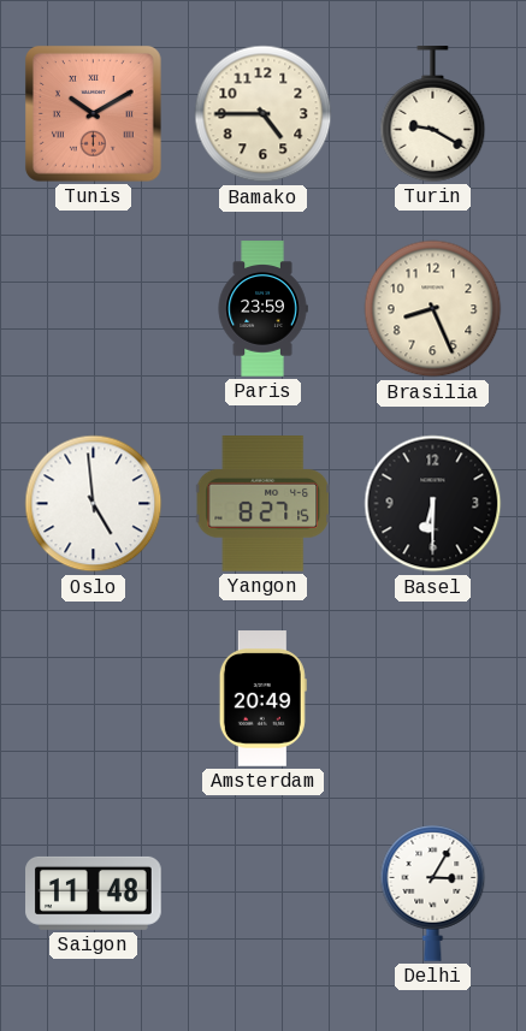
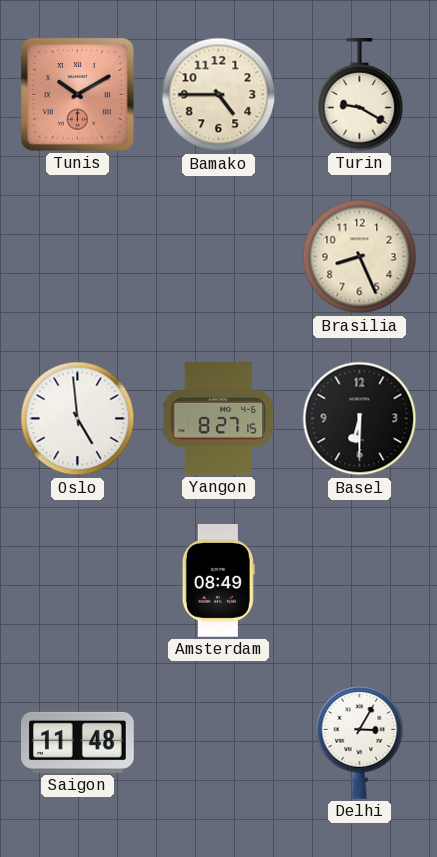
Paris: 23:59 -> none (262, 309)
Amsterdam: 20:49 -> 08:49 (218, 581)
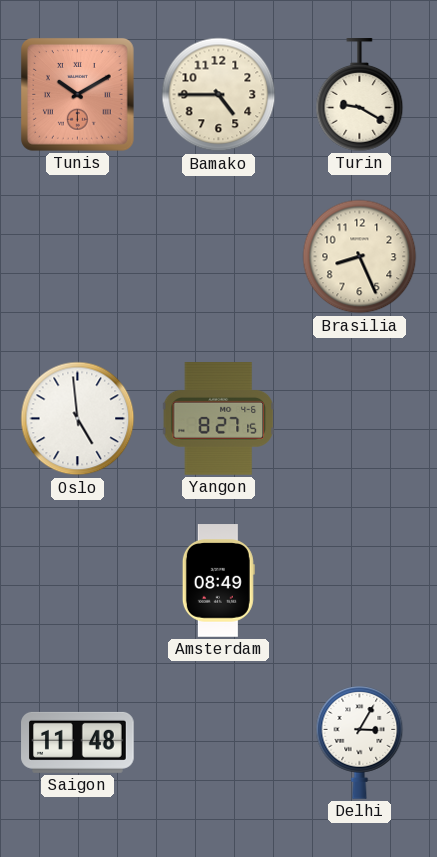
Basel: 6:30 -> none (360, 419)
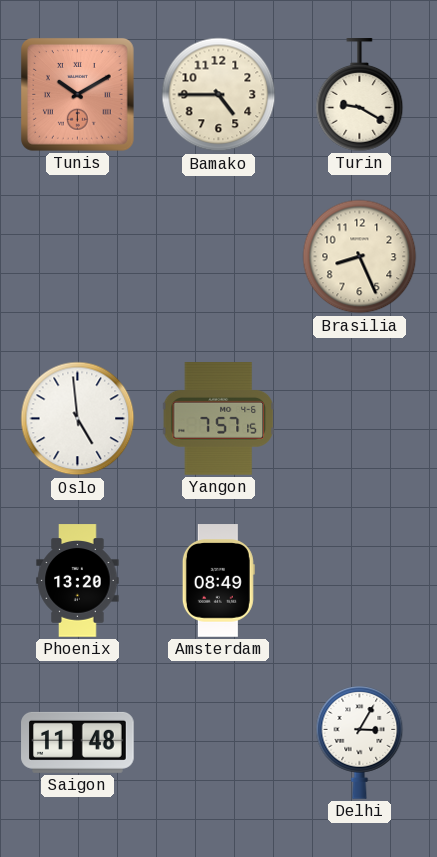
Yangon: 8:27 -> 7:57 (218, 419)
Phoenix: none -> 13:20 (78, 581)
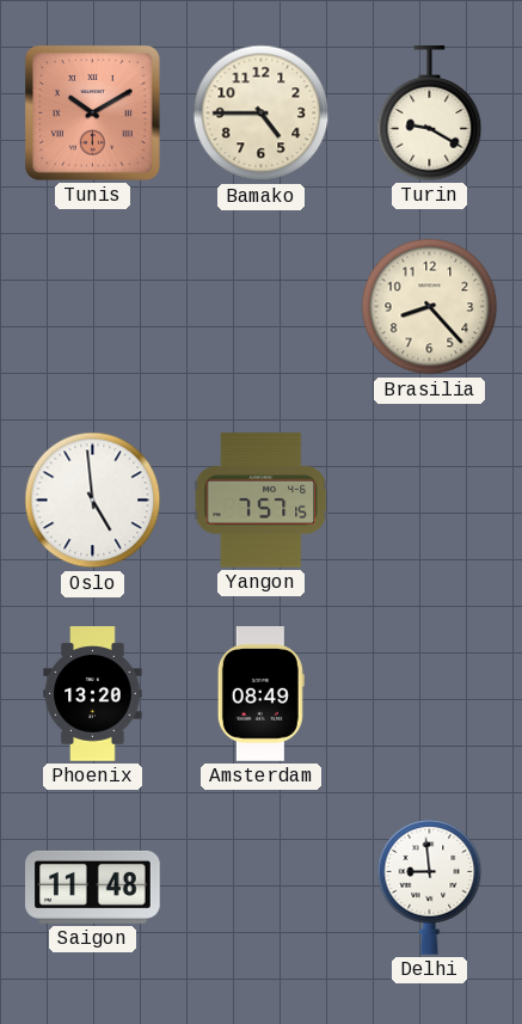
Brasilia: 8:26 -> 8:23 (430, 307)
Delhi: 3:05 -> 8:59 (430, 888)
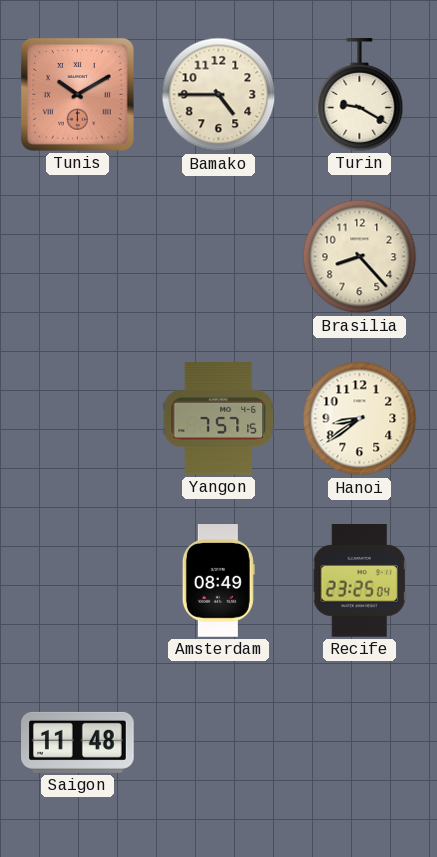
Oslo: 4:59 -> none (93, 501)
Hanoi: none -> 8:39 (360, 419)
Phoenix: 13:20 -> none (93, 694)
Recife: none -> 23:25 (359, 581)
Delhi: 8:59 -> none (430, 888)
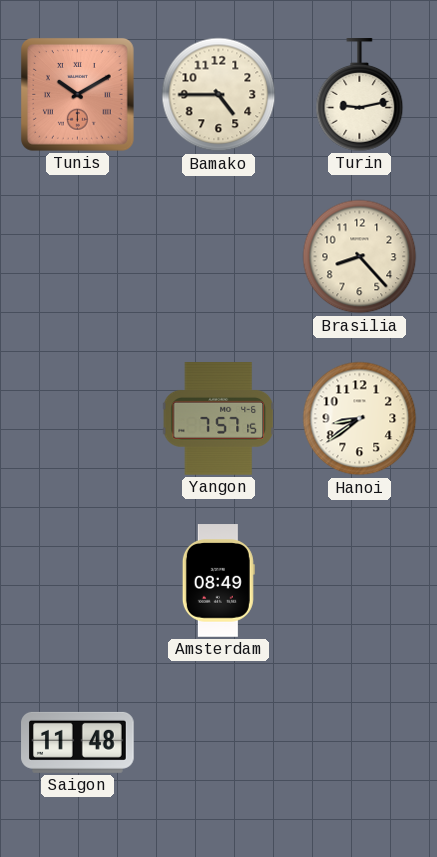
Turin: 9:20 -> 9:13 (360, 95)
Recife: 23:25 -> none (359, 581)
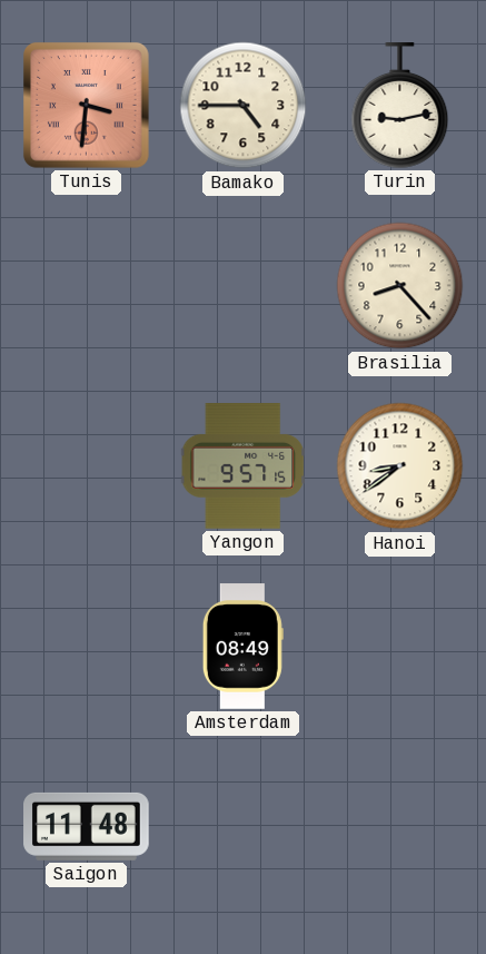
Tunis: 10:10 -> 3:31 (87, 106)
Yangon: 7:57 -> 9:57 (242, 466)
